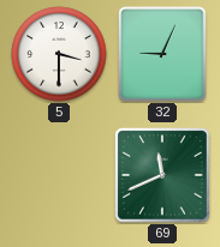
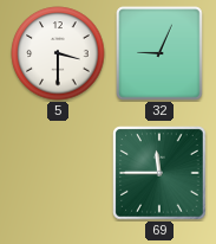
69: 11:41 -> 11:45 (159, 173)
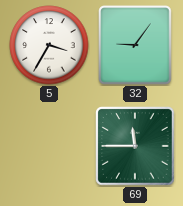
5: 3:30 -> 3:35 (49, 45)
32: 9:04 -> 9:06 (135, 45)
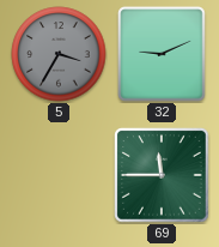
5 dial: white -> grey (59, 54)
32: 9:06 -> 9:11 (162, 54)
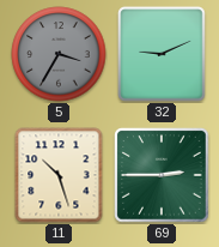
11: none -> 10:27 (59, 175)
69: 11:45 -> 2:45 (162, 175)
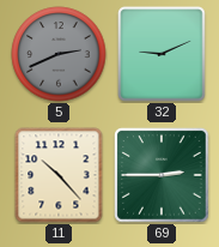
5: 3:35 -> 2:41 (59, 54)
11: 10:27 -> 10:23 (59, 175)
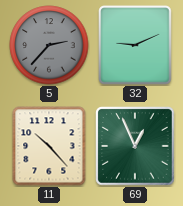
5: 2:41 -> 2:37 (49, 45)
69: 2:45 -> 12:56 (135, 146)
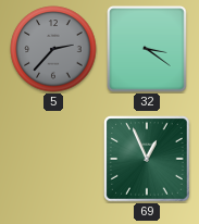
32: 9:11 -> 3:21 (147, 49)
11: 10:23 -> none (49, 146)
